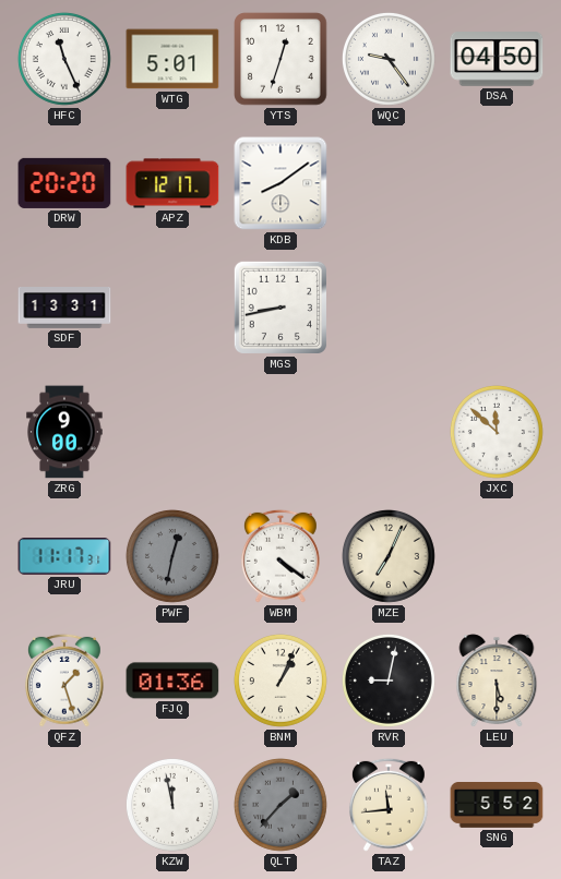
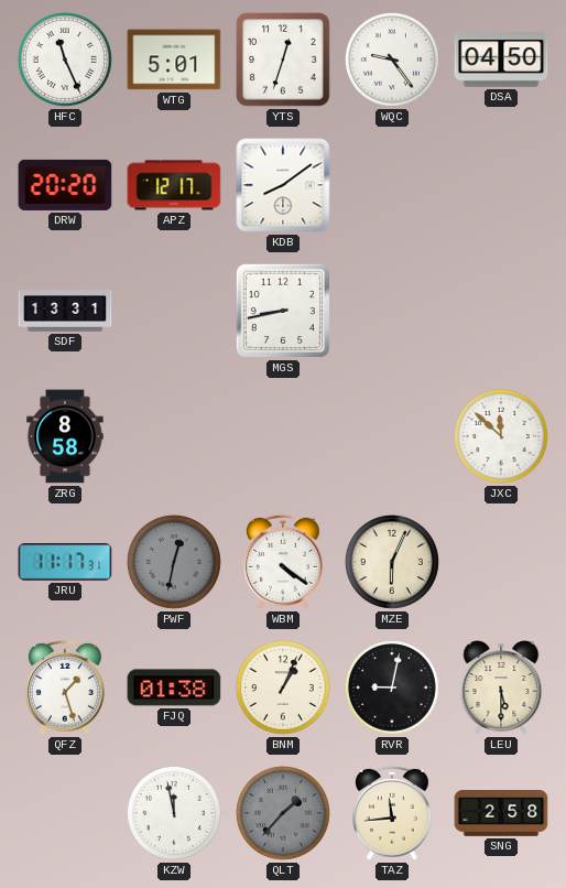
ZRG: 9:00 -> 8:58 (65, 436)
MZE: 7:04 -> 6:04 (392, 562)
FJQ: 01:36 -> 01:38 (174, 687)
SNG: 5:52 -> 2:58 (501, 813)
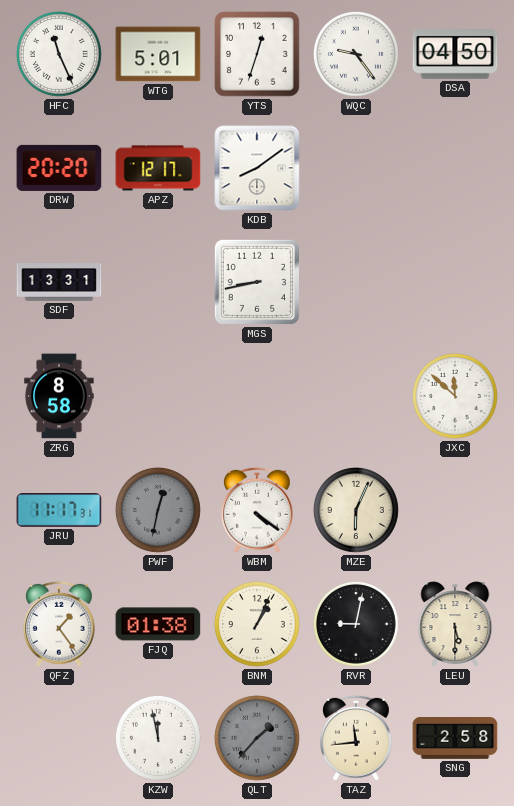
QFZ: 1:27 -> 1:24 (59, 624)
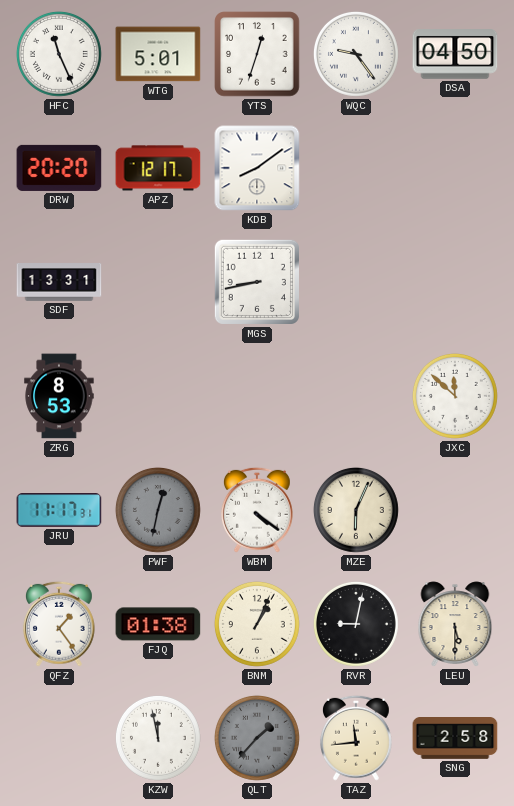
ZRG: 8:58 -> 8:53 (59, 396)
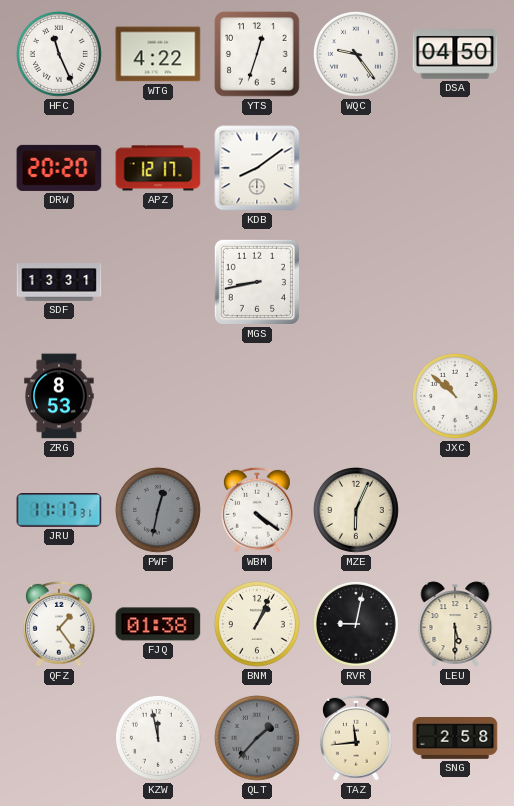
WTG: 5:01 -> 4:22 (158, 54)
JXC: 11:52 -> 10:52 (455, 396)
